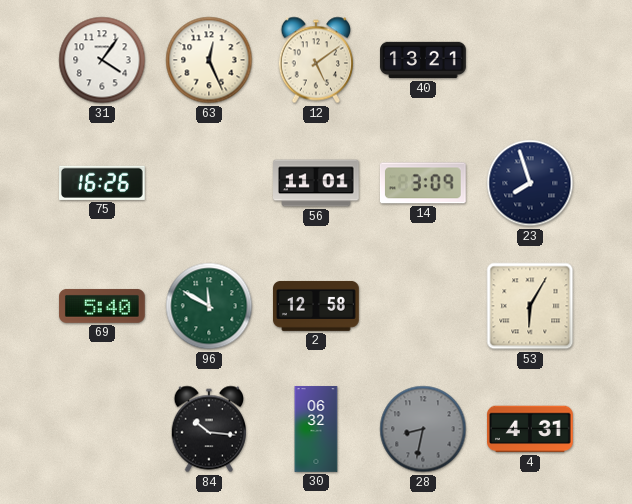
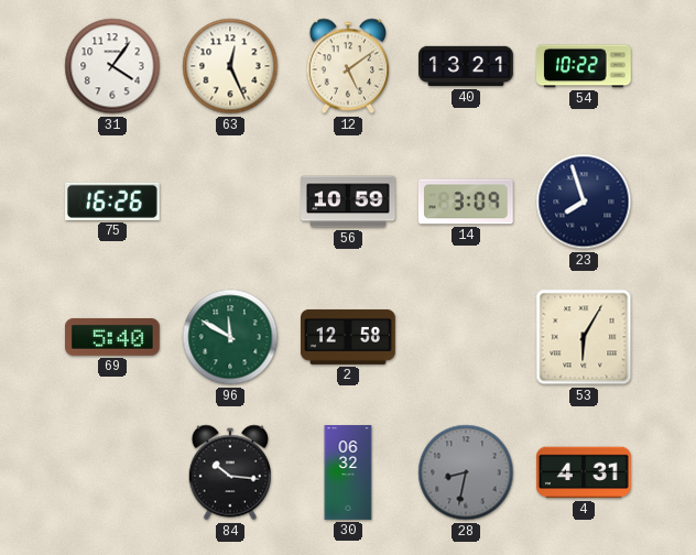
54: none -> 10:22 (585, 66)
56: 11:01 -> 10:59 (349, 202)
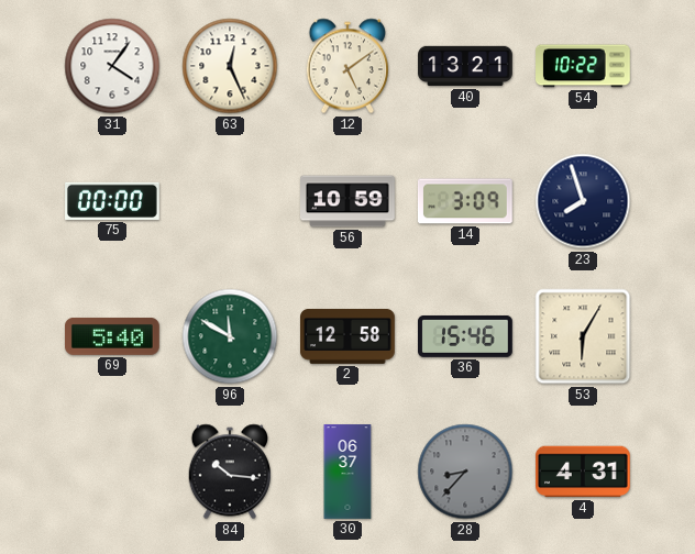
75: 16:26 -> 00:00 (113, 201)
36: none -> 15:46 (466, 336)
30: 06:32 -> 06:37 (347, 472)
28: 8:32 -> 8:37 (465, 472)
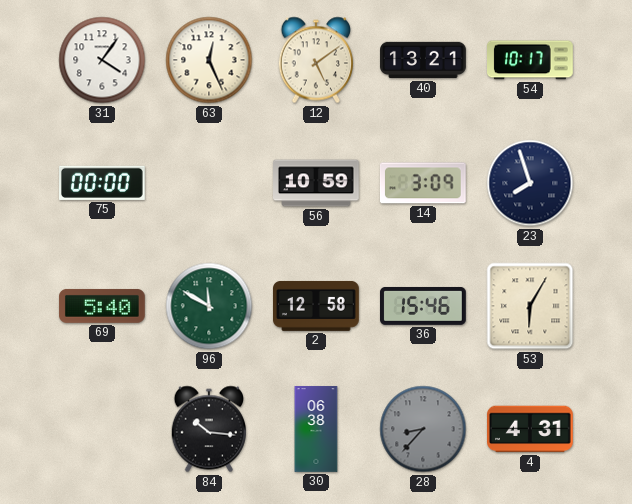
54: 10:22 -> 10:17 (531, 60)
30: 06:37 -> 06:38 (316, 429)
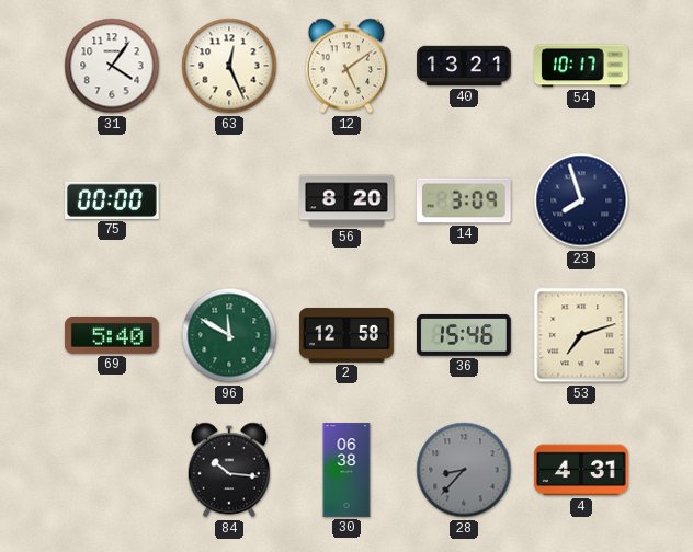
56: 10:59 -> 8:20 (348, 200)
53: 6:05 -> 7:12 (581, 335)
